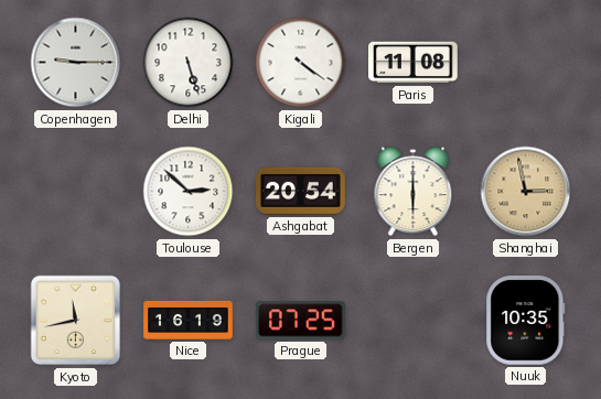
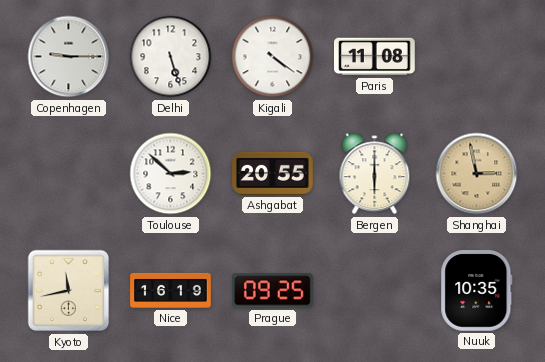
Ashgabat: 20:54 -> 20:55 (273, 173)
Prague: 07:25 -> 09:25 (273, 291)
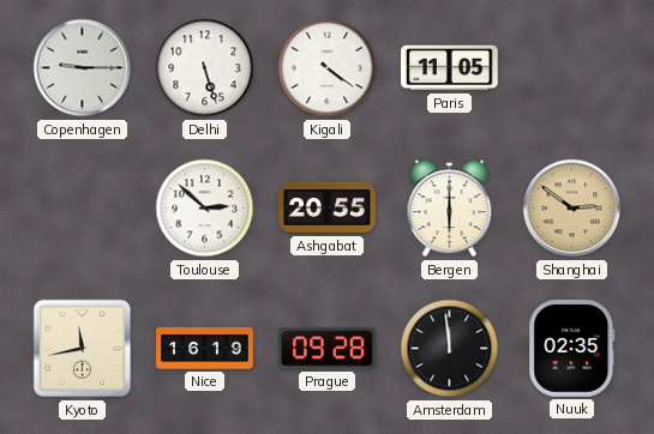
Paris: 11:08 -> 11:05 (450, 68)
Shanghai: 2:58 -> 2:51 (572, 209)
Prague: 09:25 -> 09:28 (328, 349)
Amsterdam: none -> 11:59 (450, 349)
Nuuk: 10:35 -> 02:35 (572, 349)
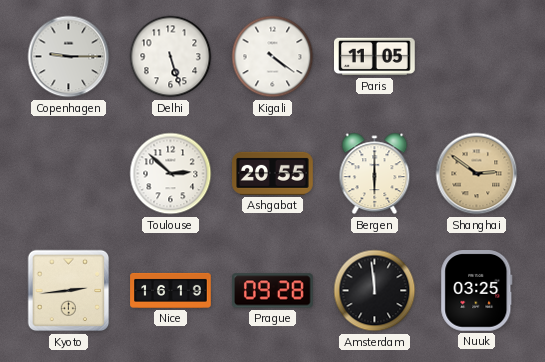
Kyoto: 11:43 -> 2:44 (69, 291)
Nuuk: 02:35 -> 03:25 (477, 291)
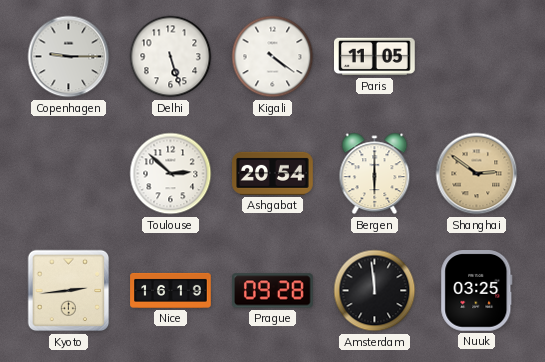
Ashgabat: 20:55 -> 20:54 (273, 173)
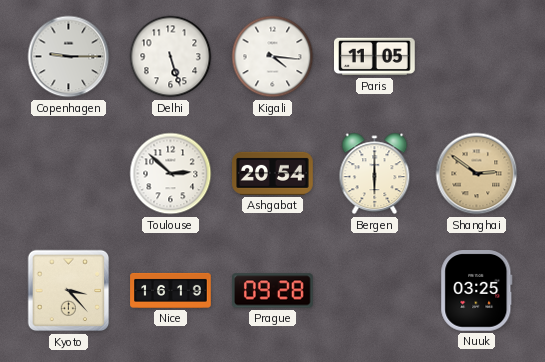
Kigali: 4:21 -> 4:16 (273, 57)
Kyoto: 2:44 -> 3:23 (69, 291)
Amsterdam: 11:59 -> none (375, 291)
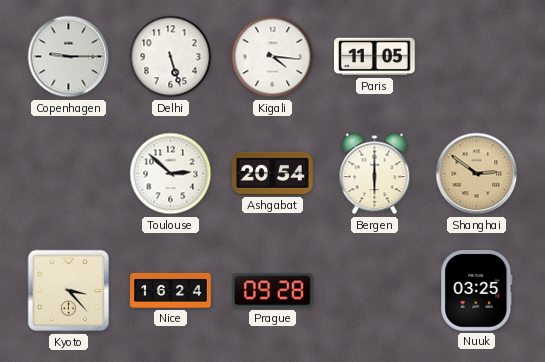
Nice: 16:19 -> 16:24 (171, 290)
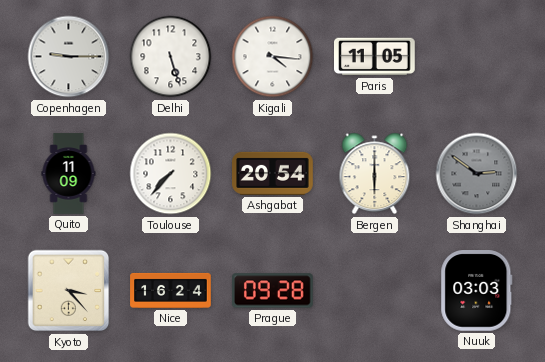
Quito: none -> 11:09 (69, 174)
Toulouse: 2:52 -> 7:37 (171, 174)
Shanghai dial: champagne -> grey (477, 174)
Nuuk: 03:25 -> 03:03 (477, 291)
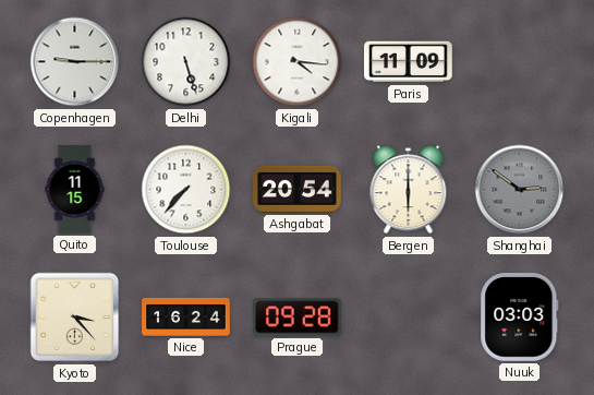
Paris: 11:05 -> 11:09 (409, 62)
Quito: 11:09 -> 11:15 (75, 190)
